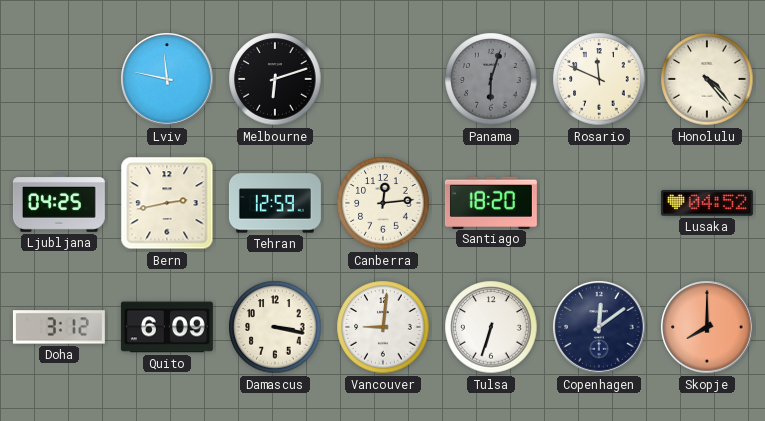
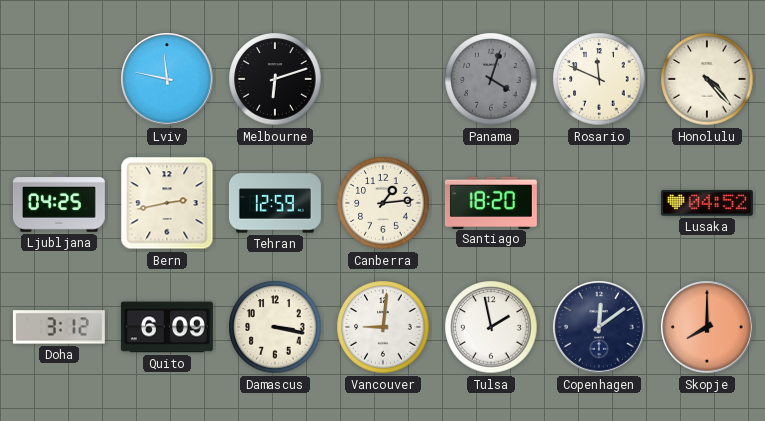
Panama: 6:03 -> 4:03 (491, 79)
Canberra: 12:14 -> 1:14 (383, 203)
Tulsa: 6:33 -> 1:58 (491, 327)
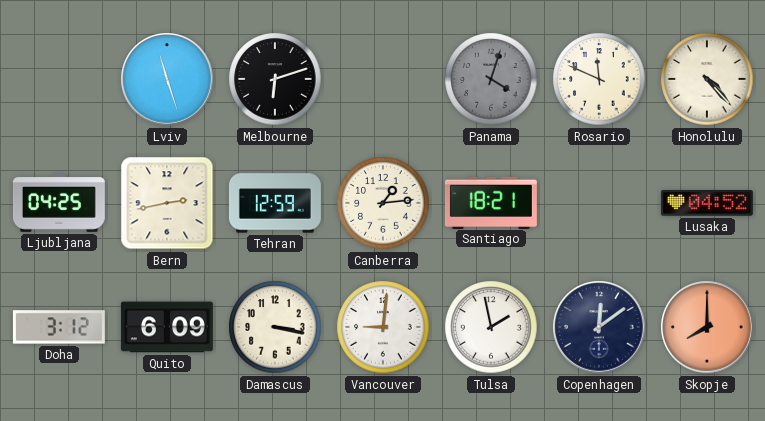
Lviv: 11:47 -> 11:27 (167, 79)
Santiago: 18:20 -> 18:21 (491, 202)
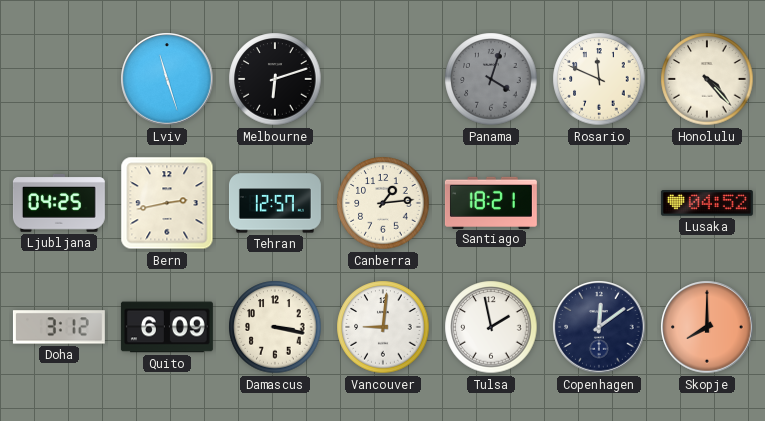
Tehran: 12:59 -> 12:57 (275, 203)
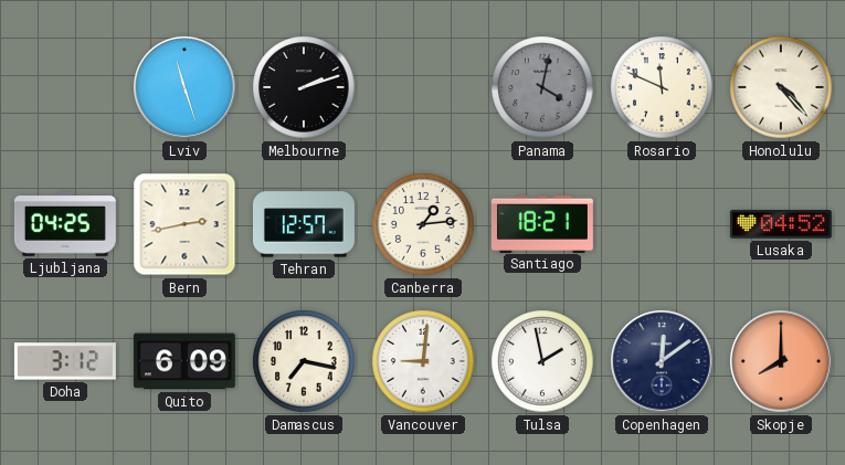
Melbourne: 6:12 -> 2:12 (304, 87)
Panama: 4:03 -> 4:02 (542, 87)
Damascus: 3:17 -> 7:17 (304, 361)
